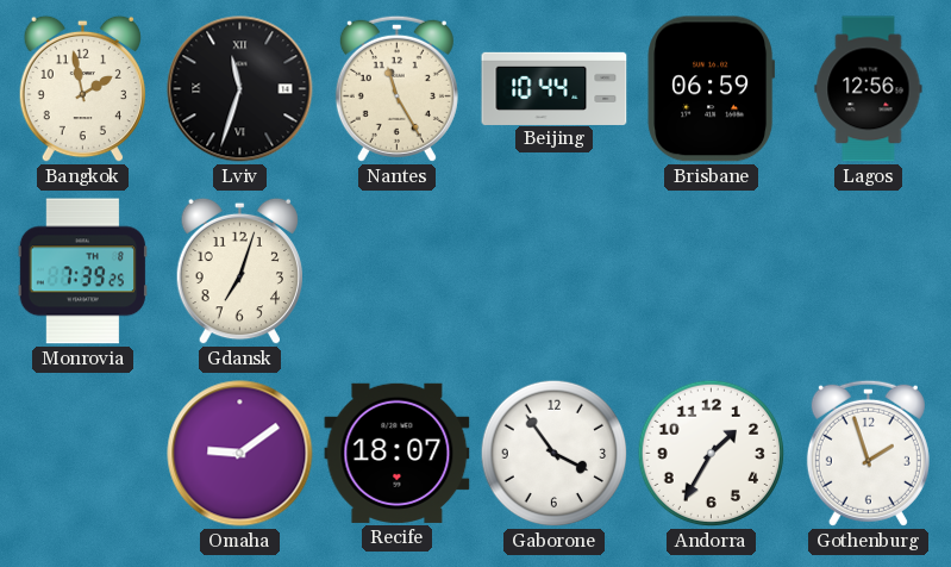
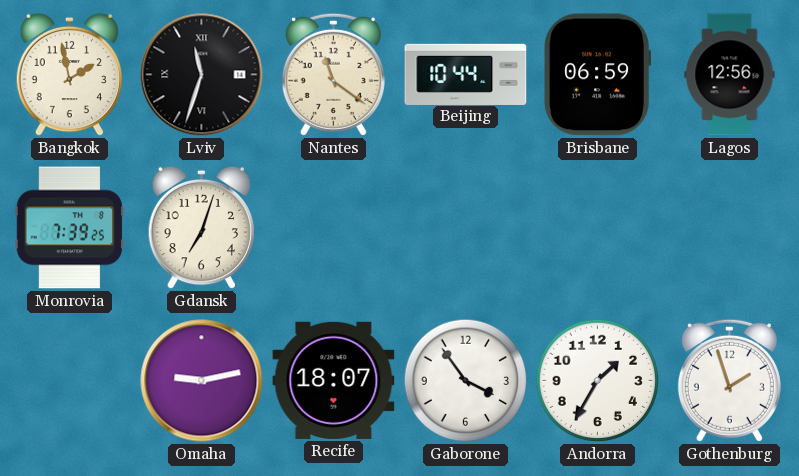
Nantes: 11:25 -> 11:21 (333, 74)
Omaha: 9:09 -> 9:13 (202, 381)
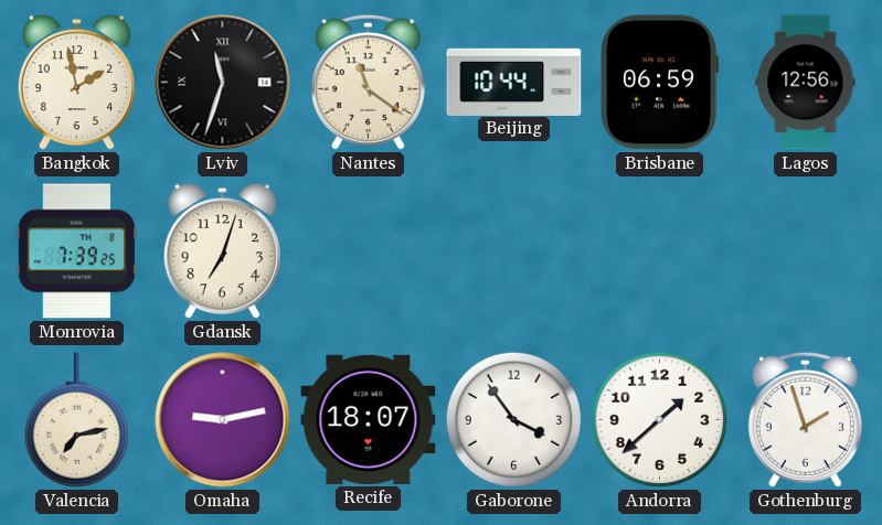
Valencia: none -> 7:13 (76, 420)
Andorra: 1:35 -> 1:38 (660, 420)
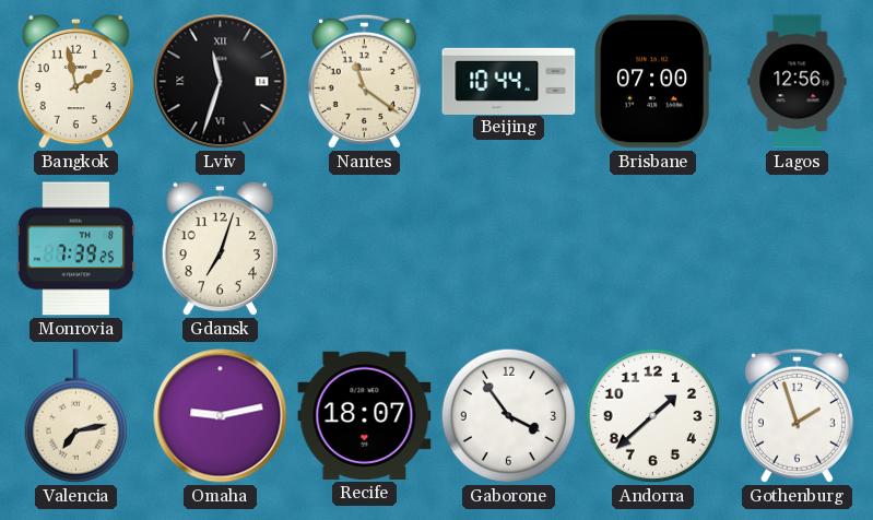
Brisbane: 06:59 -> 07:00 (653, 82)
